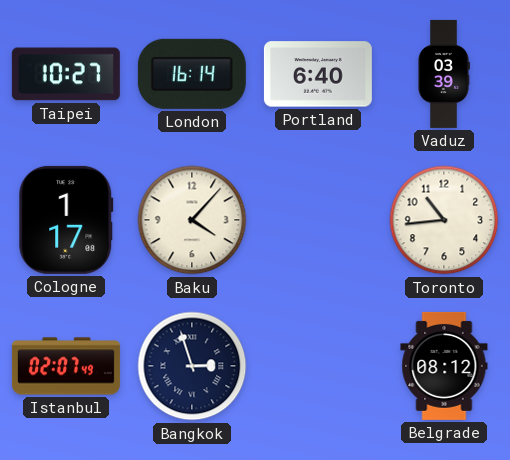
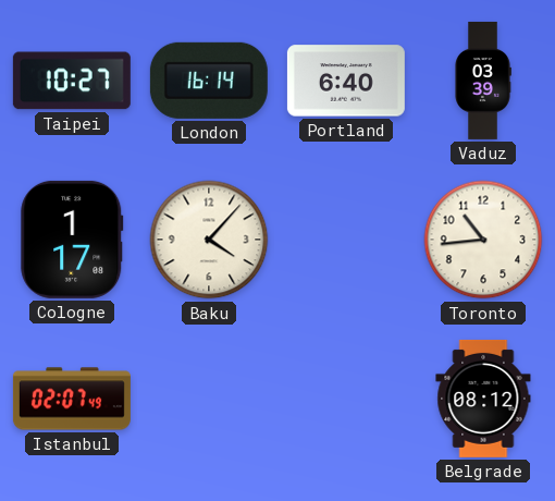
Bangkok: 2:57 -> none (192, 366)
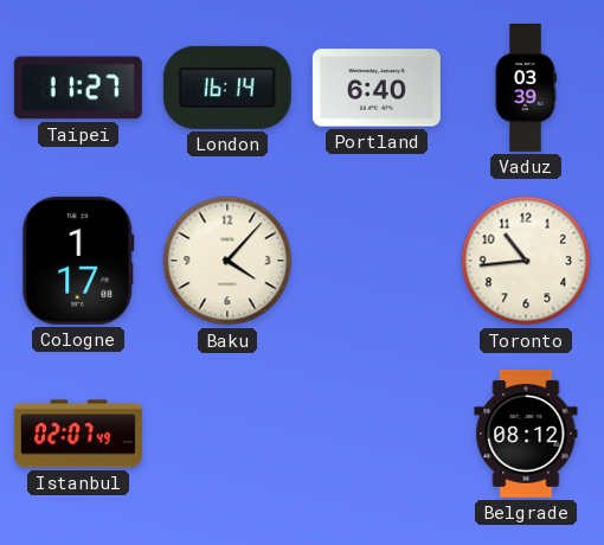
Taipei: 10:27 -> 11:27 (78, 88)
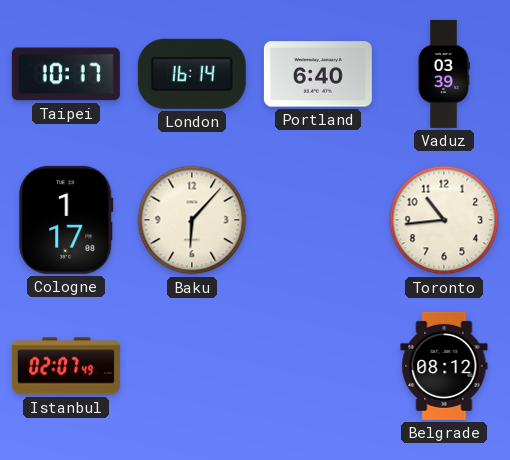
Taipei: 11:27 -> 10:17 (66, 74)
Baku: 4:07 -> 6:07 (192, 220)
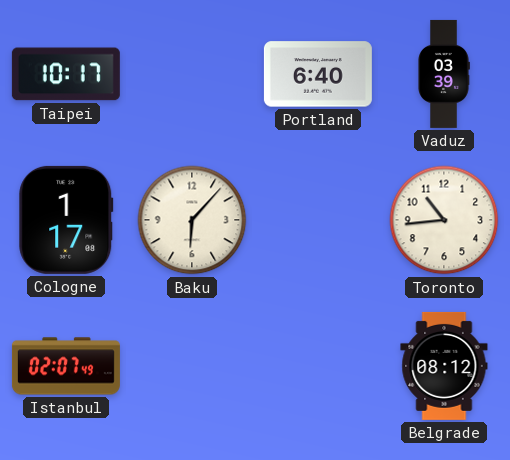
London: 16:14 -> none (192, 74)
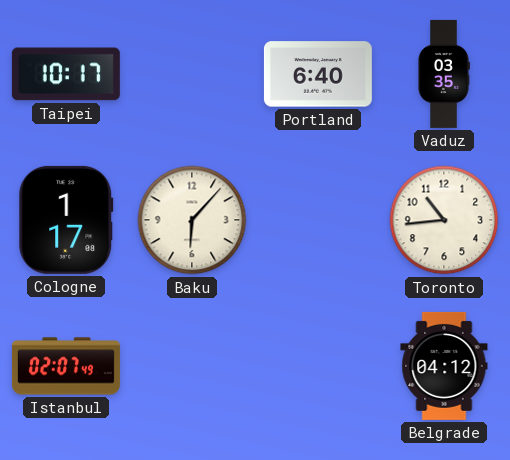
Vaduz: 03:39 -> 03:35 (444, 74)
Belgrade: 08:12 -> 04:12 (444, 366)
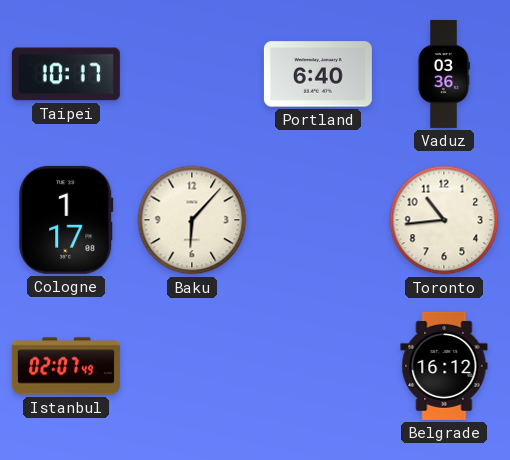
Vaduz: 03:35 -> 03:36 (444, 74)
Belgrade: 04:12 -> 16:12 (444, 366)
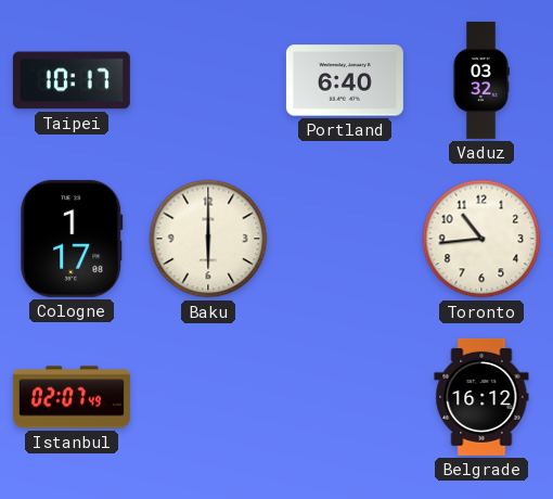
Vaduz: 03:36 -> 03:32 (481, 80)
Baku: 6:07 -> 6:00 (208, 239)
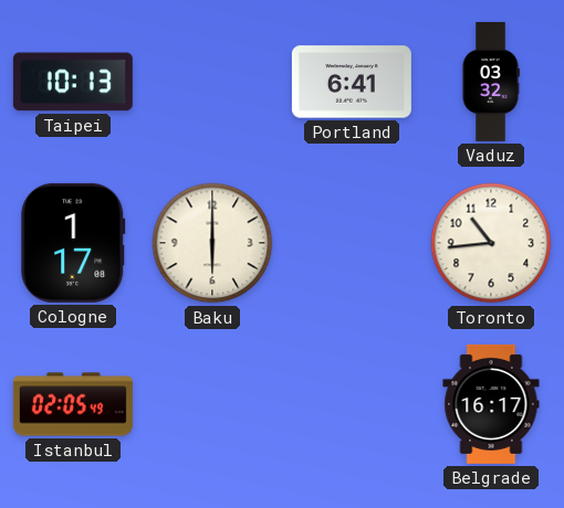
Taipei: 10:17 -> 10:13 (73, 82)
Portland: 6:40 -> 6:41 (352, 82)
Istanbul: 02:07 -> 02:05 (73, 404)
Belgrade: 16:12 -> 16:17 (491, 404)
